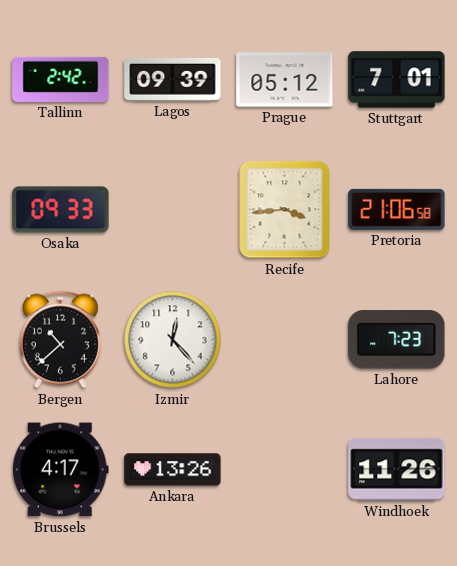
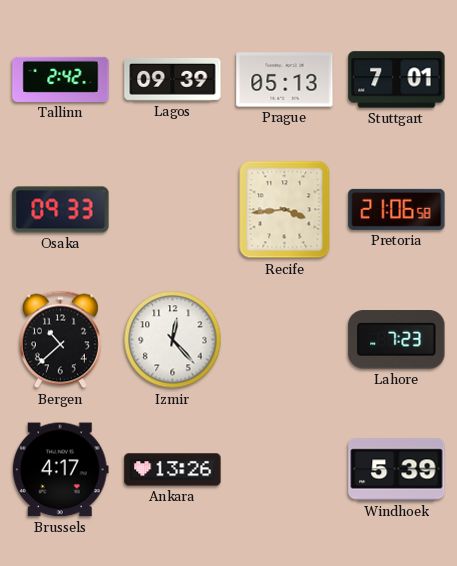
Prague: 05:12 -> 05:13 (285, 80)
Windhoek: 11:26 -> 5:39 (397, 470)
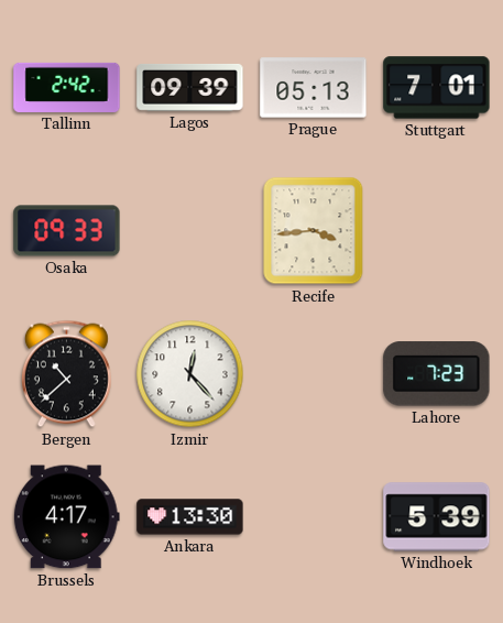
Pretoria: 21:06 -> none (397, 209)
Ankara: 13:26 -> 13:30 (190, 517)
